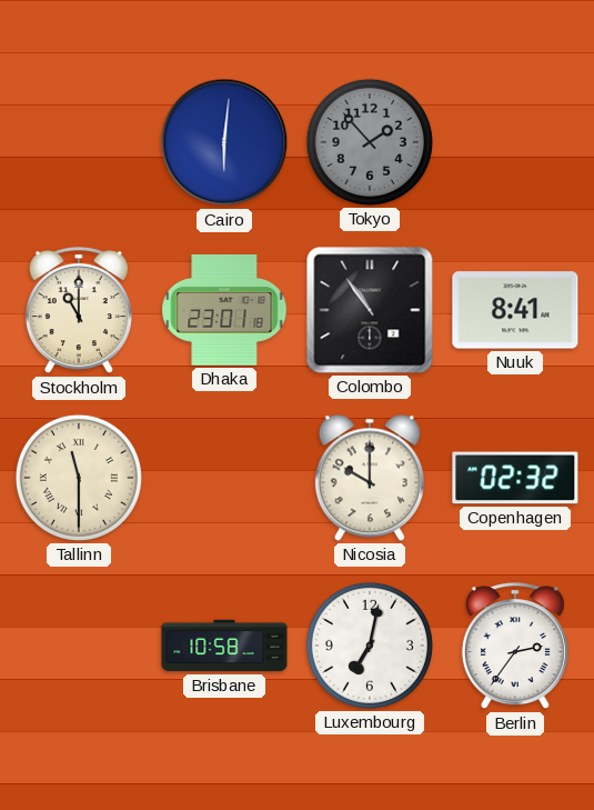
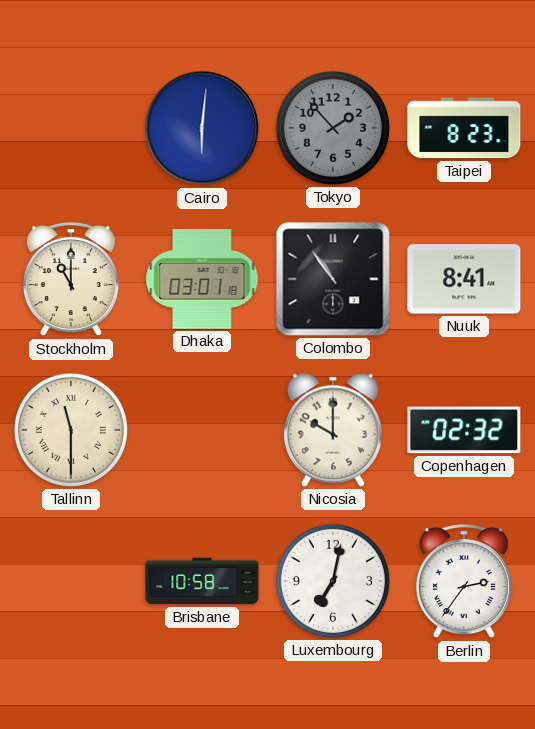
Taipei: none -> 8:23 (464, 128)
Dhaka: 23:01 -> 03:01 (202, 279)
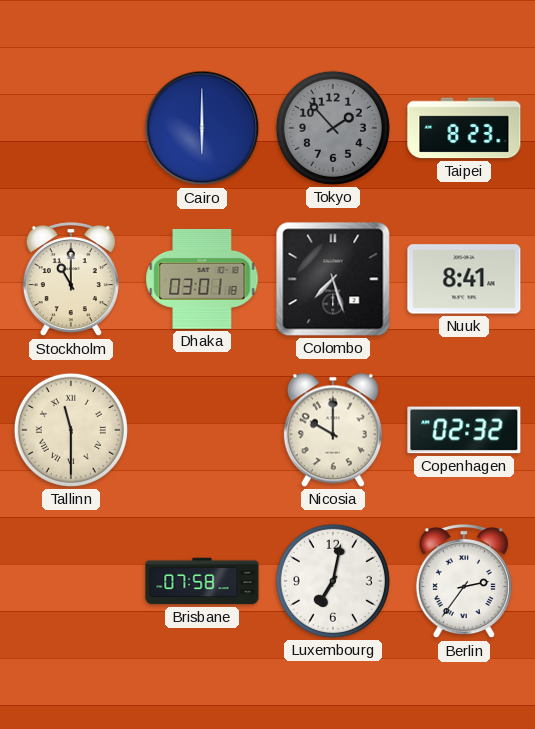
Cairo: 6:01 -> 6:00 (202, 128)
Colombo: 10:54 -> 7:27 (333, 279)
Brisbane: 10:58 -> 07:58 (202, 581)
